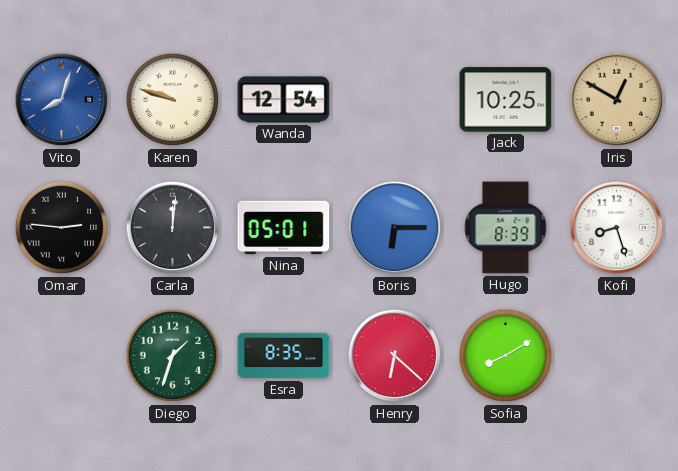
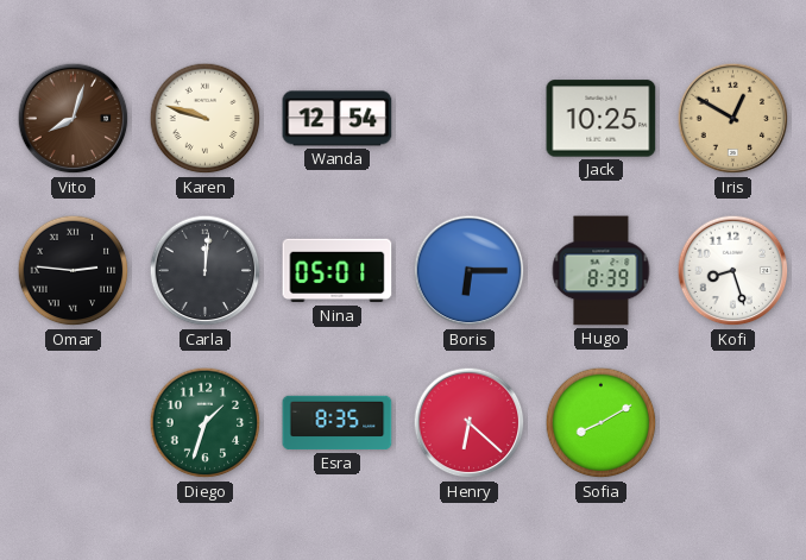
Vito dial: blue -> brown (74, 119)
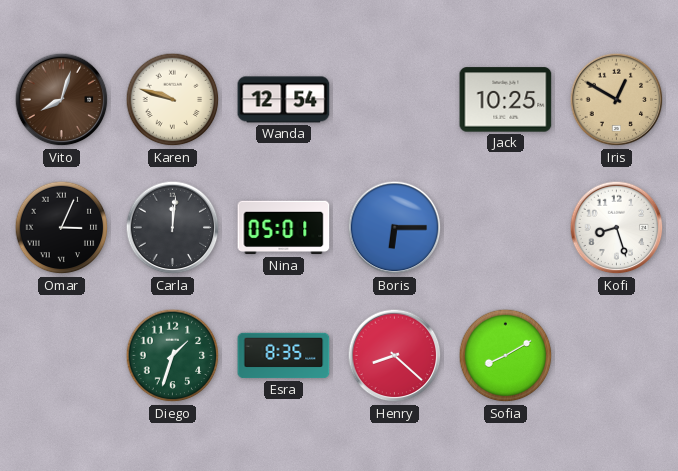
Omar: 2:46 -> 3:04 (62, 228)
Hugo: 8:39 -> none (602, 271)
Henry: 6:22 -> 8:22 (395, 356)
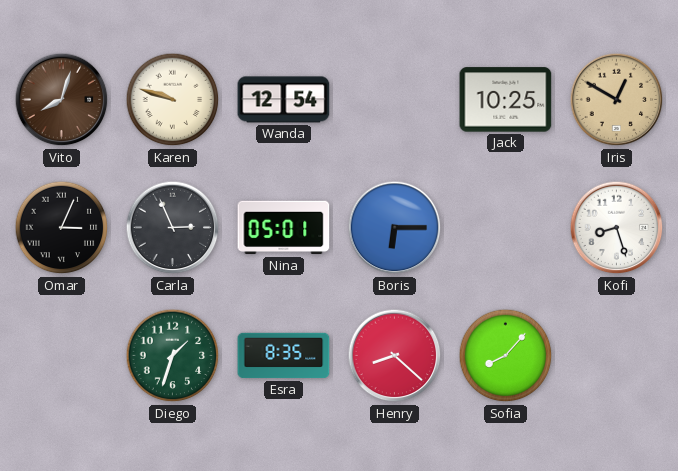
Carla: 12:01 -> 2:56 (173, 228)
Sofia: 8:10 -> 8:07 (506, 356)
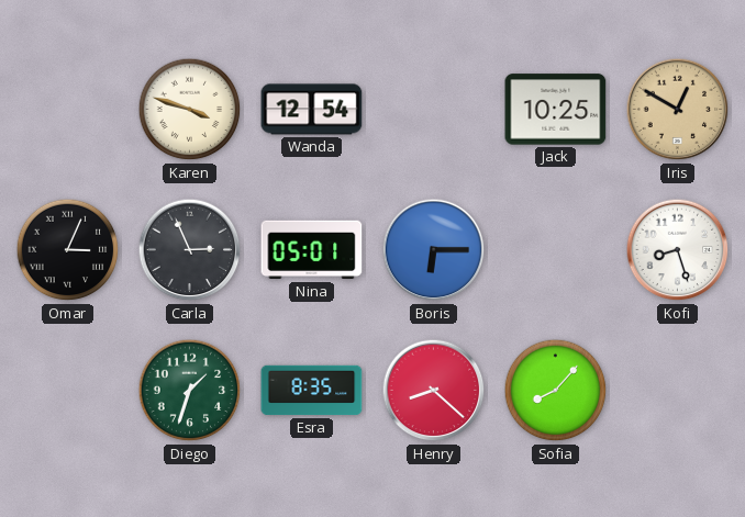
Vito: 8:03 -> none (62, 100)
Karen: 9:48 -> 3:48 (190, 110)
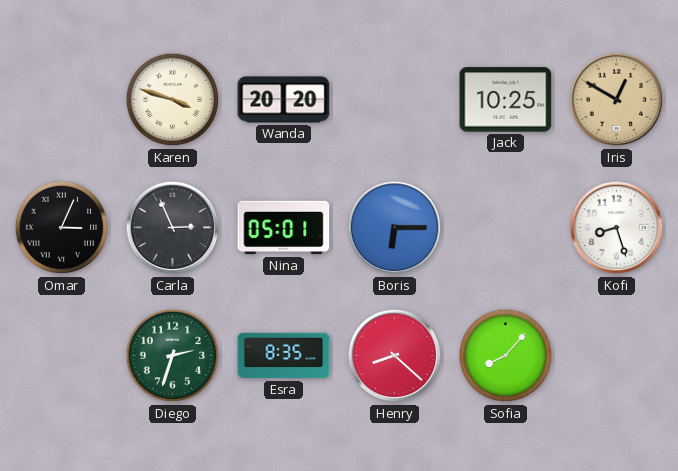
Wanda: 12:54 -> 20:20 (284, 100)
Diego: 1:33 -> 2:33 (173, 356)
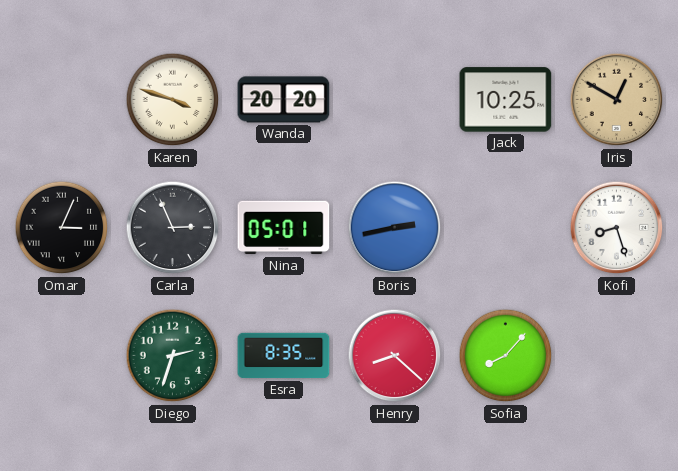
Boris: 6:15 -> 2:43 (395, 228)
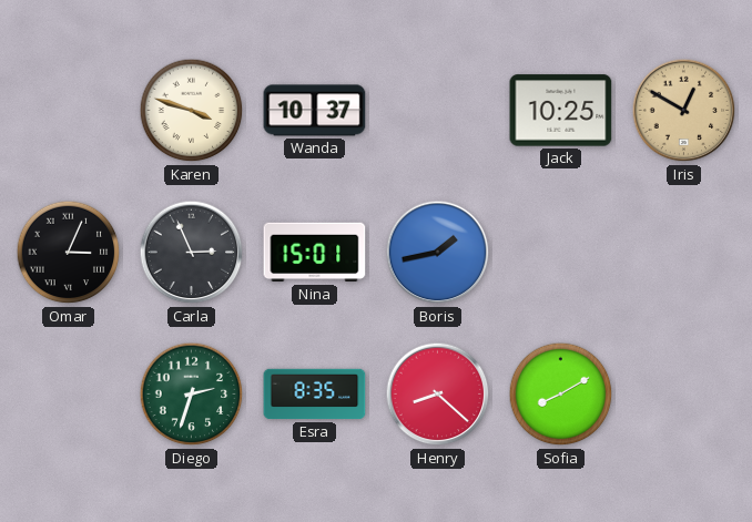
Wanda: 20:20 -> 10:37 (315, 111)
Nina: 05:01 -> 15:01 (315, 253)
Boris: 2:43 -> 1:43 (438, 253)
Kofi: 8:27 -> none (617, 228)
Sofia: 8:07 -> 8:10 (561, 395)
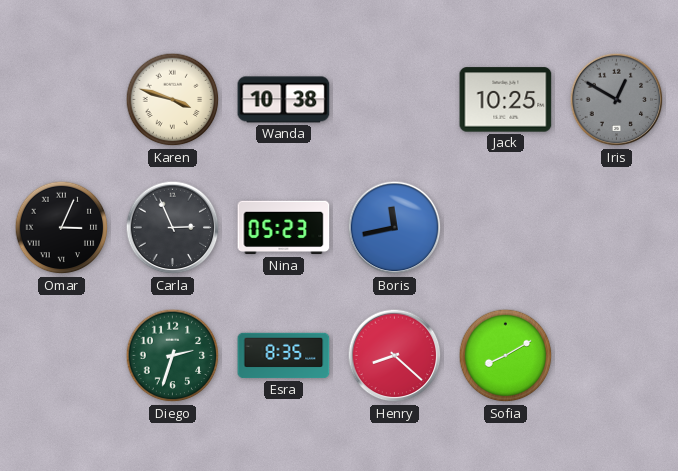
Wanda: 10:37 -> 10:38 (284, 100)
Iris dial: champagne -> grey (617, 100)
Nina: 15:01 -> 05:23 (284, 228)
Boris: 1:43 -> 11:43 (395, 228)
